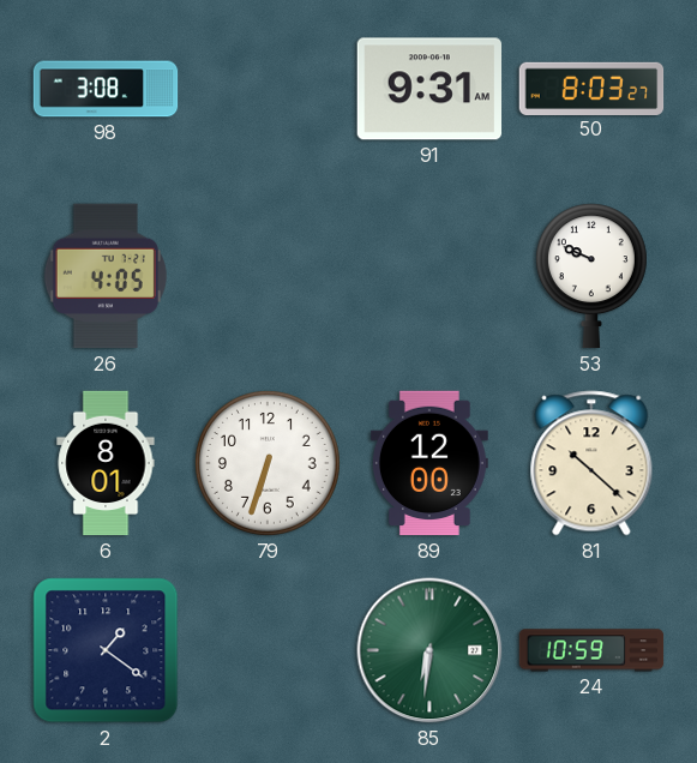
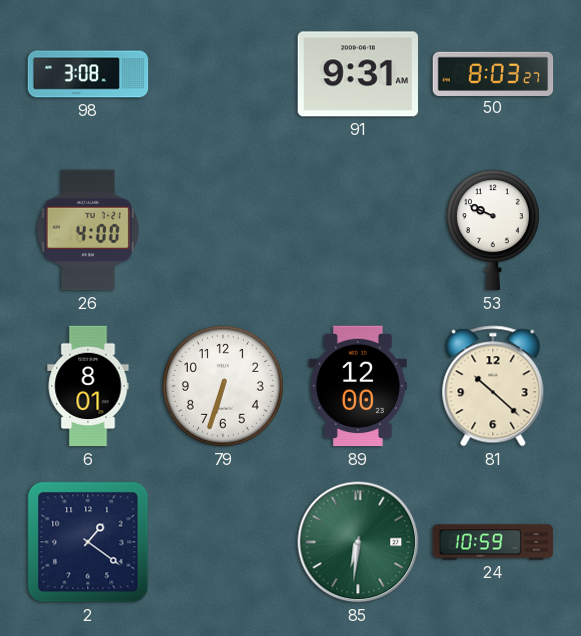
26: 4:05 -> 4:00 (88, 230)
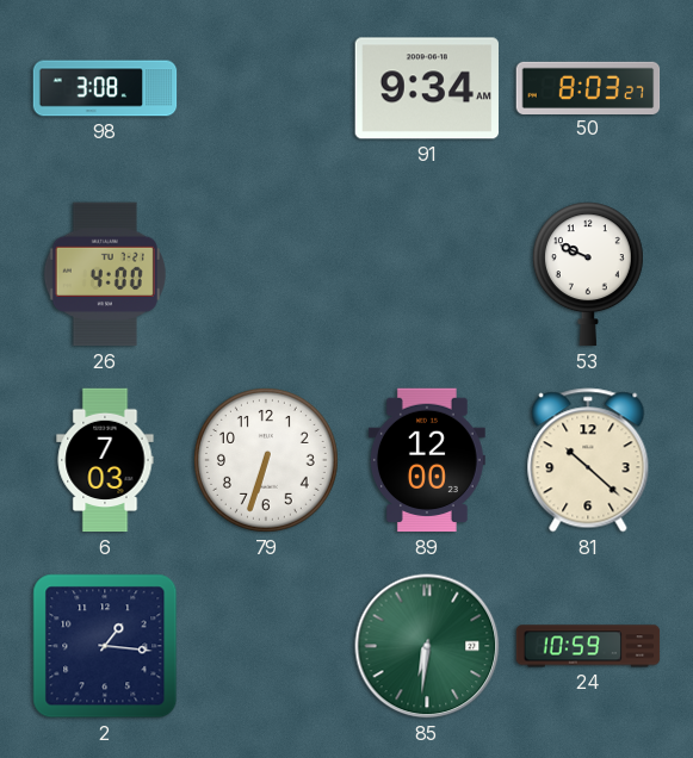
91: 9:31 -> 9:34 (427, 88)
6: 8:01 -> 7:03 (105, 460)
2: 1:21 -> 1:16 (105, 646)
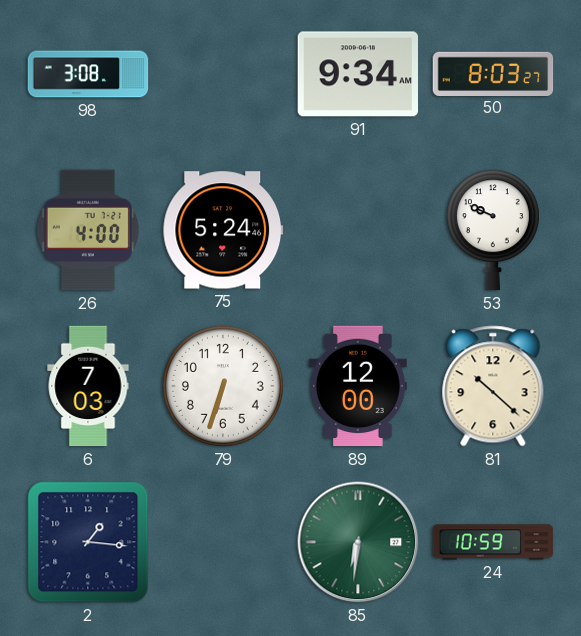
75: none -> 5:24 (223, 230)
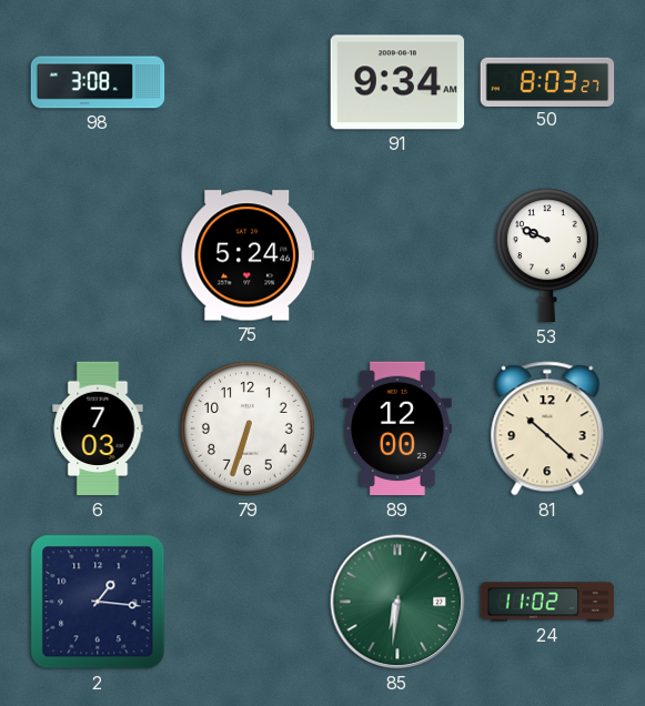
26: 4:00 -> none (88, 230)
24: 10:59 -> 11:02 (547, 602)
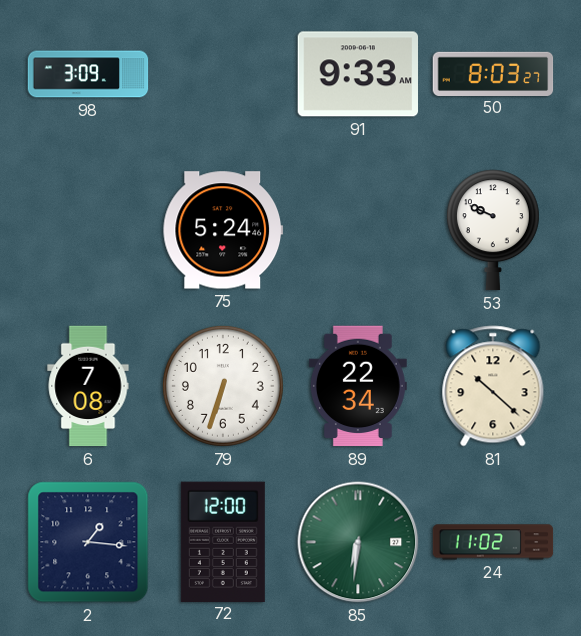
98: 3:08 -> 3:09 (88, 74)
91: 9:34 -> 9:33 (358, 74)
6: 7:03 -> 7:08 (88, 386)
89: 12:00 -> 22:34 (358, 386)
72: none -> 12:00 (223, 541)
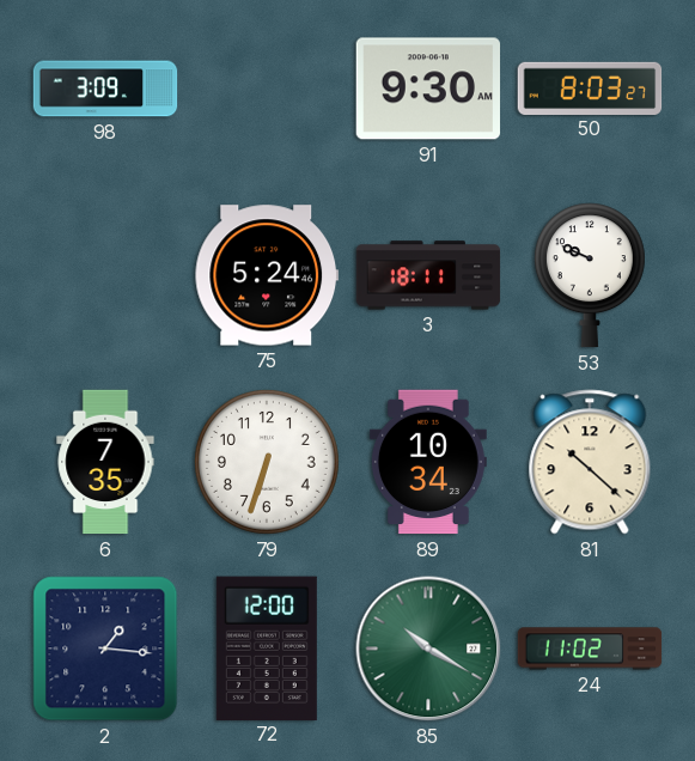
91: 9:33 -> 9:30 (428, 89)
3: none -> 18:11 (428, 275)
6: 7:08 -> 7:35 (105, 462)
89: 22:34 -> 10:34 (428, 462)
85: 6:31 -> 10:20 (428, 649)
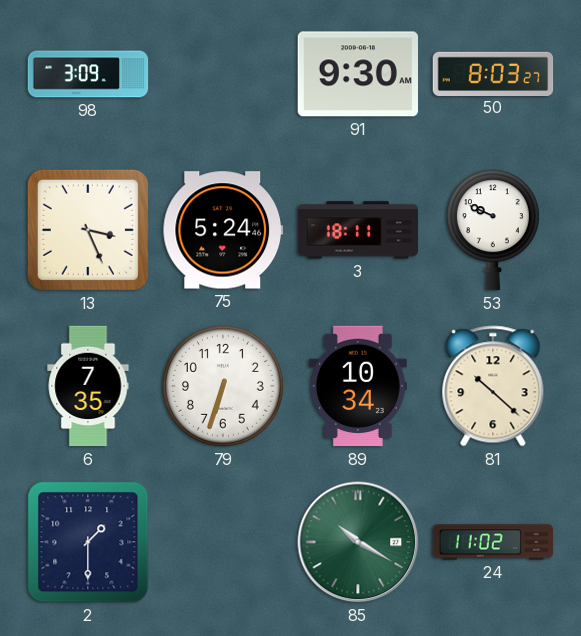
13: none -> 3:26 (88, 230)
2: 1:16 -> 1:30 (88, 542)
72: 12:00 -> none (267, 647)
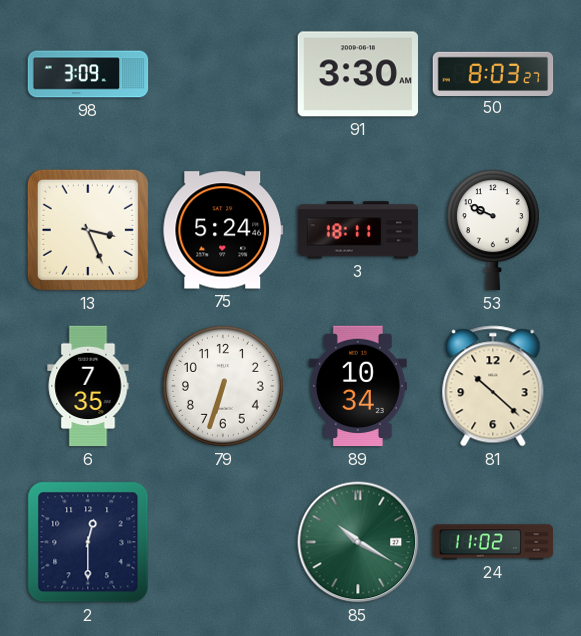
91: 9:30 -> 3:30 (358, 74)
2: 1:30 -> 12:30 (88, 542)
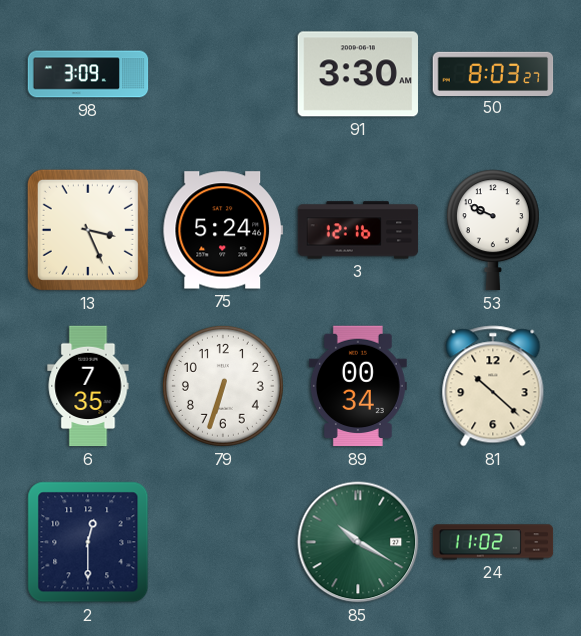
3: 18:11 -> 12:16 (358, 230)
89: 10:34 -> 00:34 (358, 386)
